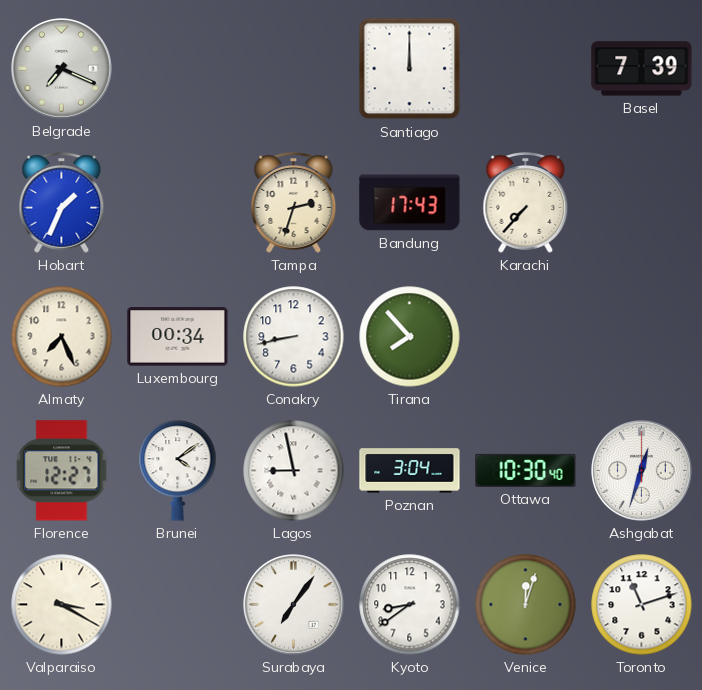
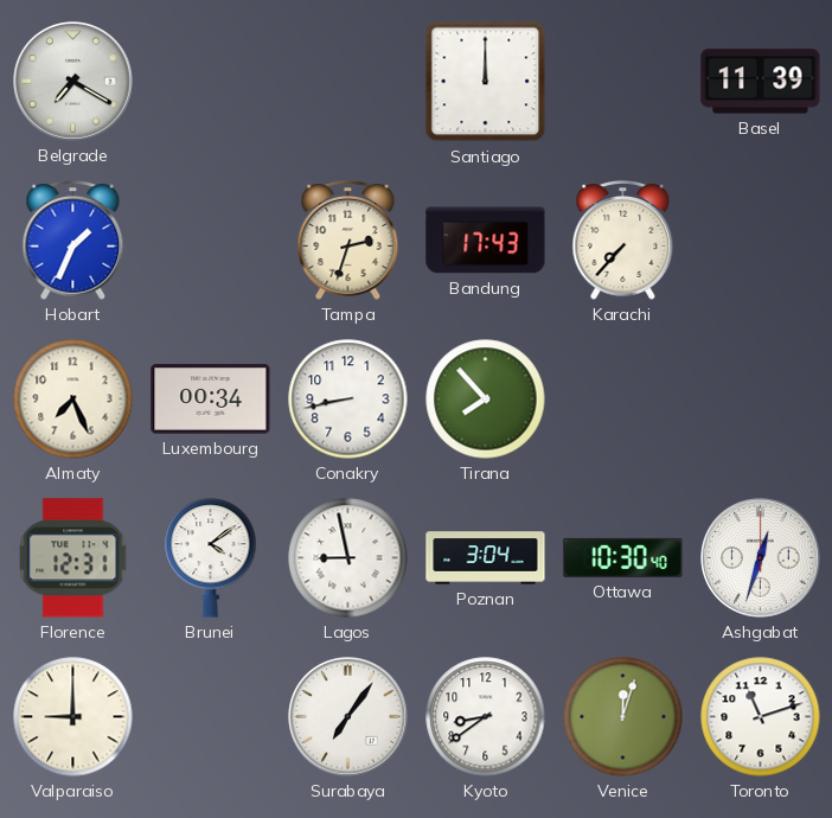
Belgrade: 7:19 -> 7:20 (73, 82)
Basel: 7:39 -> 11:39 (761, 82)
Florence: 12:27 -> 12:31 (73, 558)
Valparaiso: 3:20 -> 9:00 (73, 717)
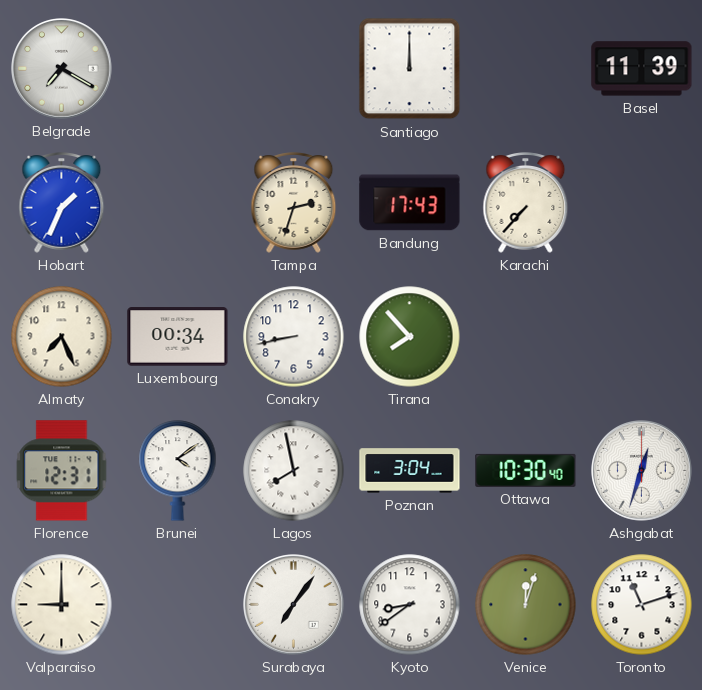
Lagos: 8:58 -> 7:58 (294, 471)
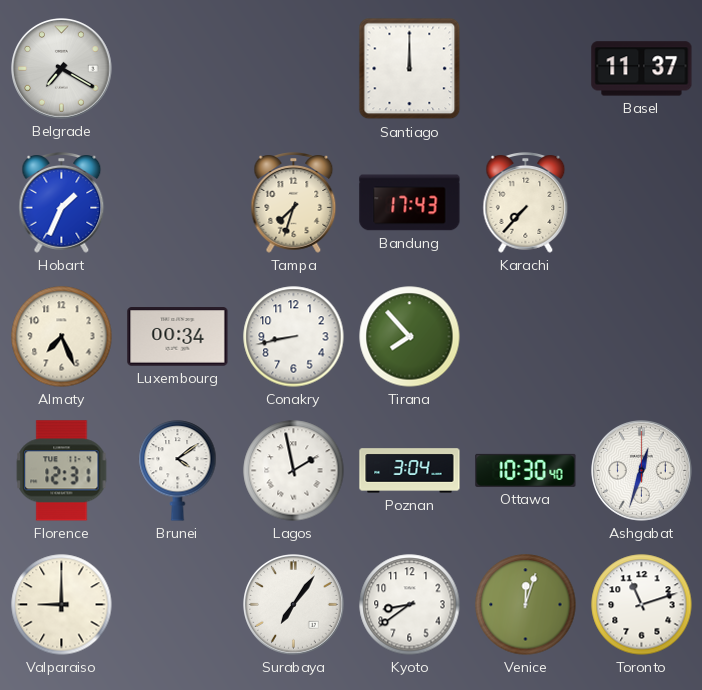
Basel: 11:39 -> 11:37 (642, 69)
Tampa: 2:33 -> 7:33 (294, 203)
Lagos: 7:58 -> 1:58 (294, 471)
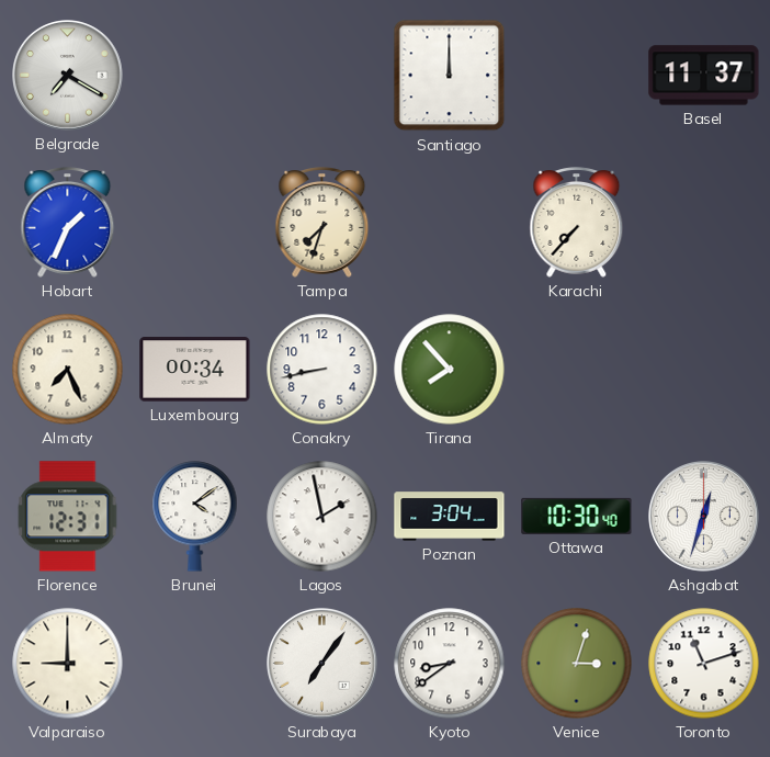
Bandung: 17:43 -> none (410, 203)
Venice: 12:03 -> 3:03 (577, 664)
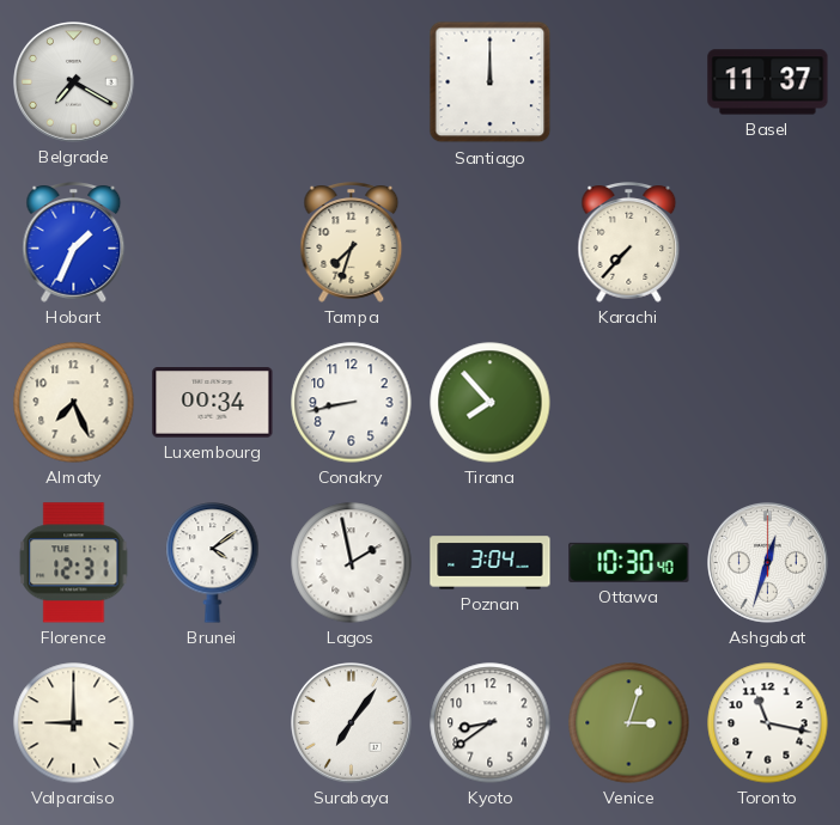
Toronto: 11:12 -> 11:17 (768, 723)
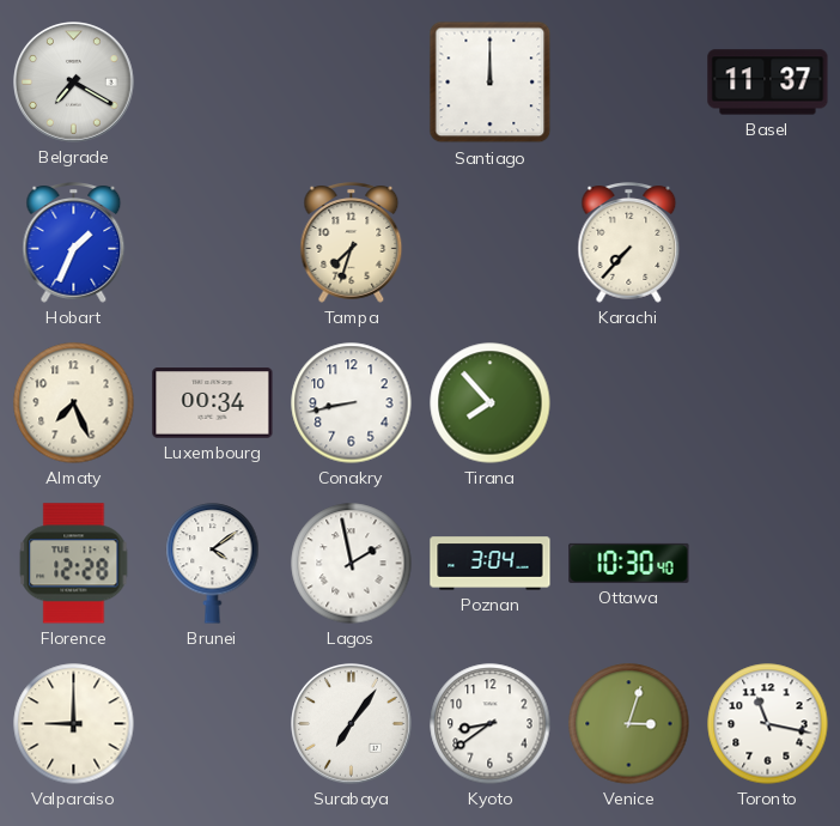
Florence: 12:31 -> 12:28 (74, 564)
Ashgabat: 12:33 -> none (768, 563)
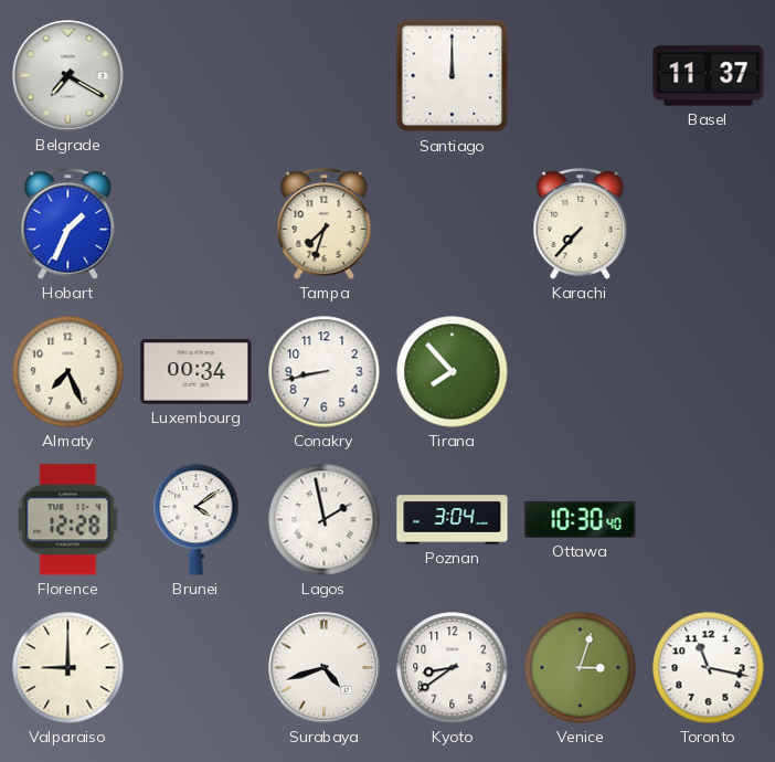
Surabaya: 7:06 -> 4:42 (325, 668)
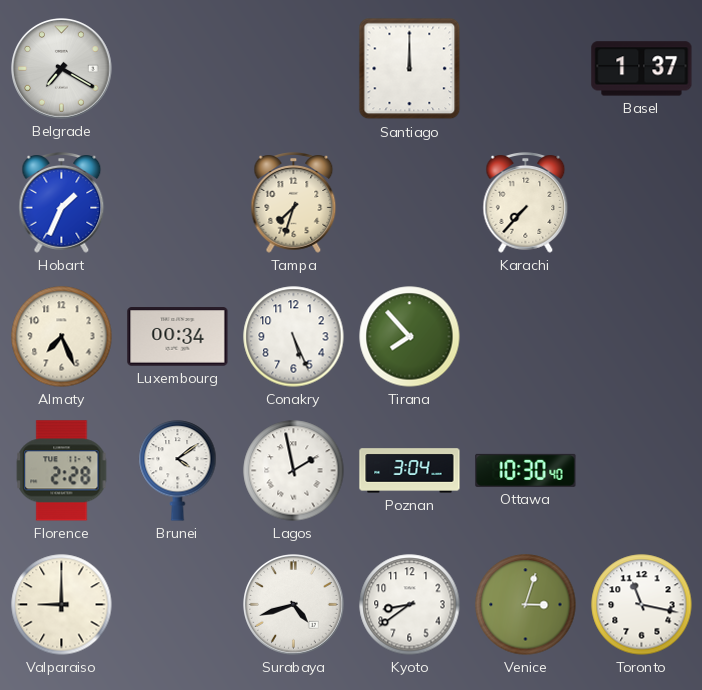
Basel: 11:37 -> 1:37 (642, 69)
Conakry: 8:43 -> 5:26 (294, 337)
Florence: 12:28 -> 2:28 (62, 471)
